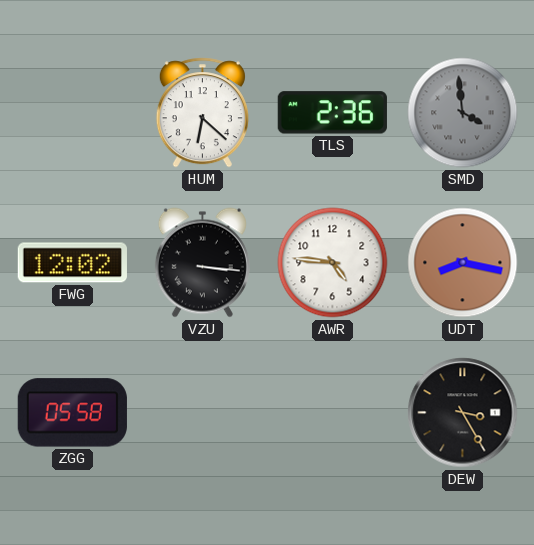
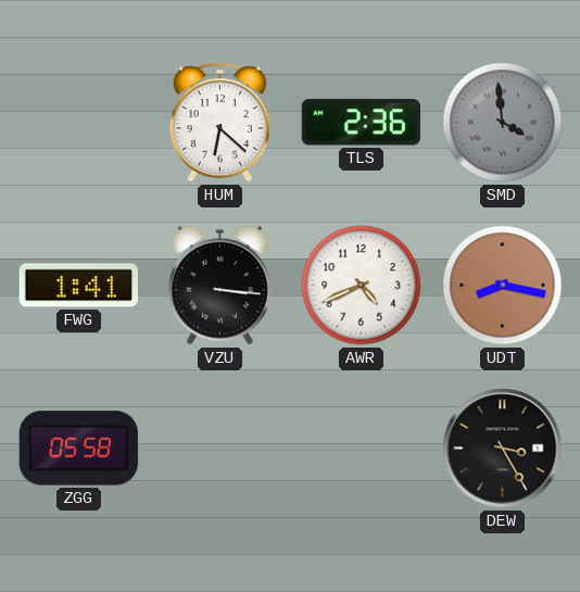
FWG: 12:02 -> 1:41 (78, 286)
AWR: 4:46 -> 4:41 (362, 286)
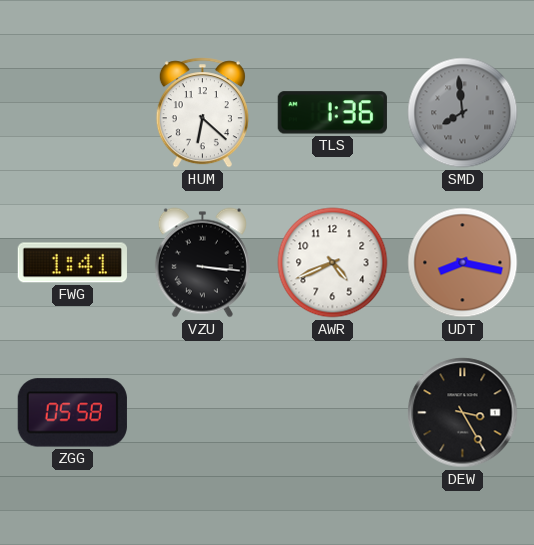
TLS: 2:36 -> 1:36 (332, 113)
SMD: 3:59 -> 7:59 (463, 113)
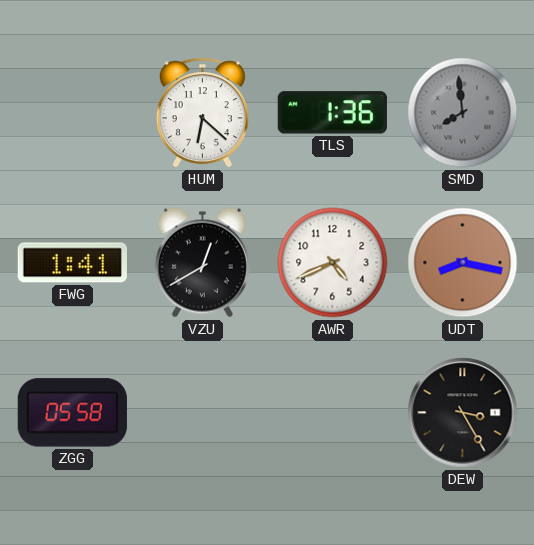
VZU: 3:16 -> 12:40 (202, 263)
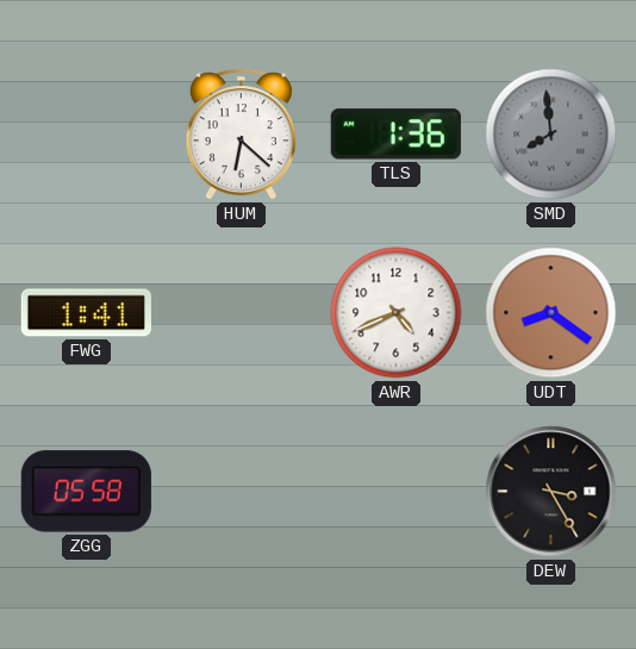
VZU: 12:40 -> none (202, 263)
UDT: 8:17 -> 8:21 (551, 313)
